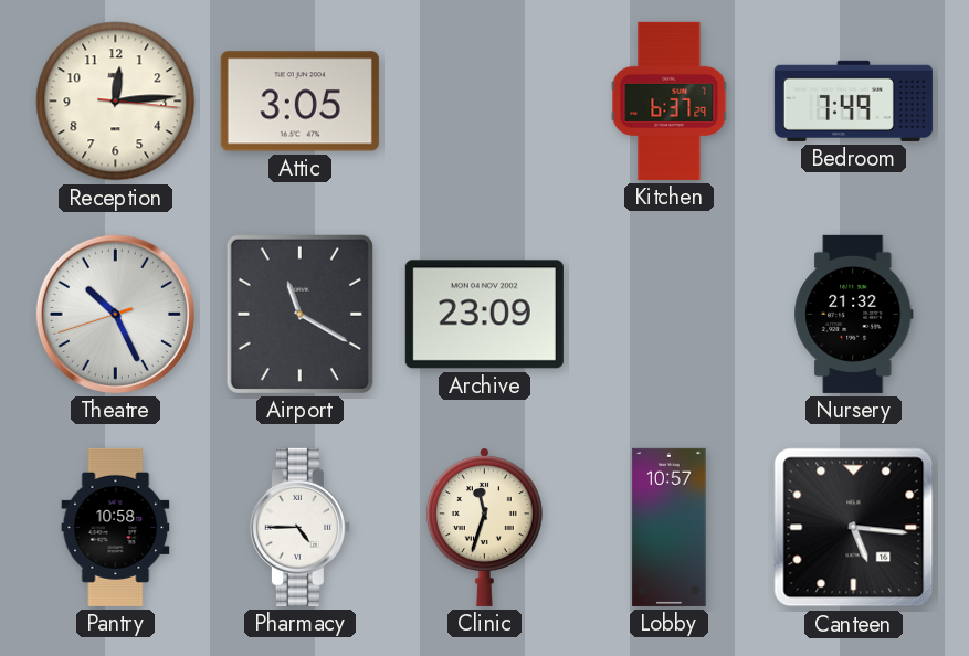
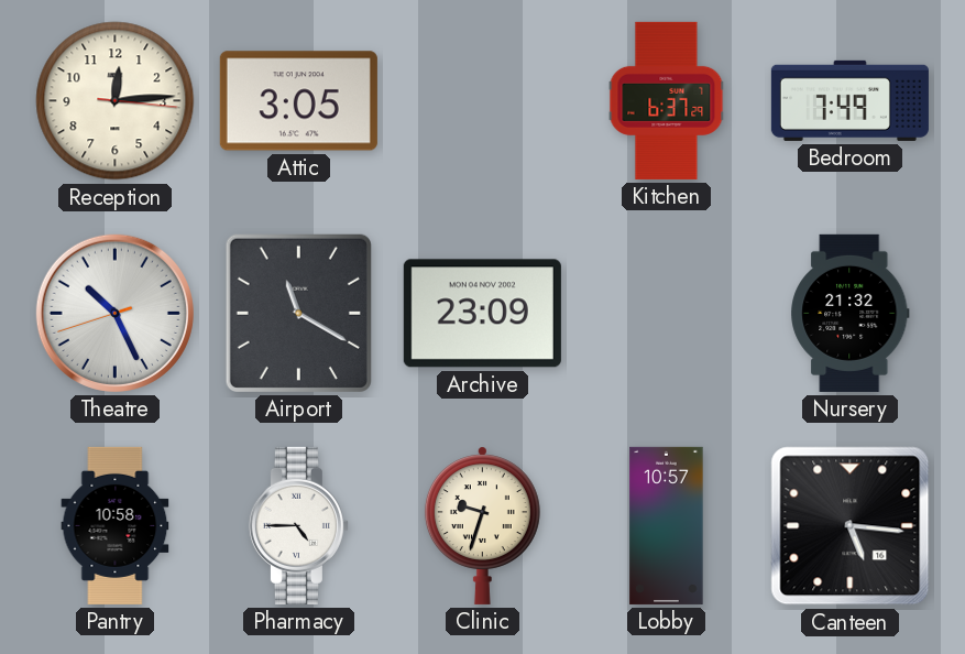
Clinic: 11:33 -> 9:33 (482, 525)
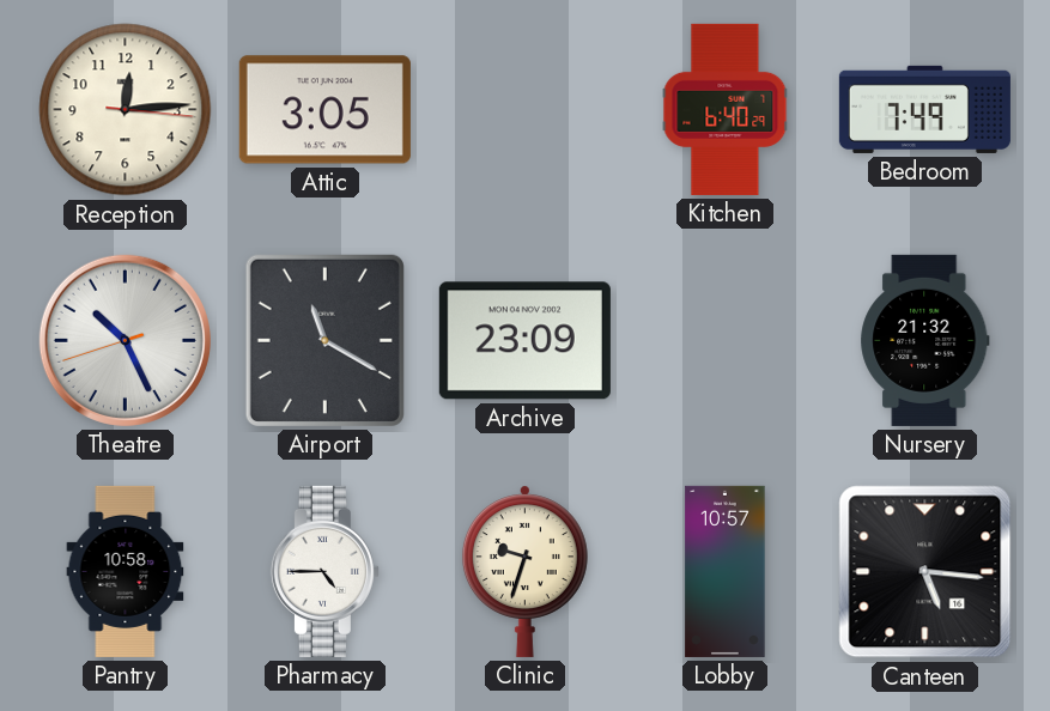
Kitchen: 6:37 -> 6:40 (726, 109)
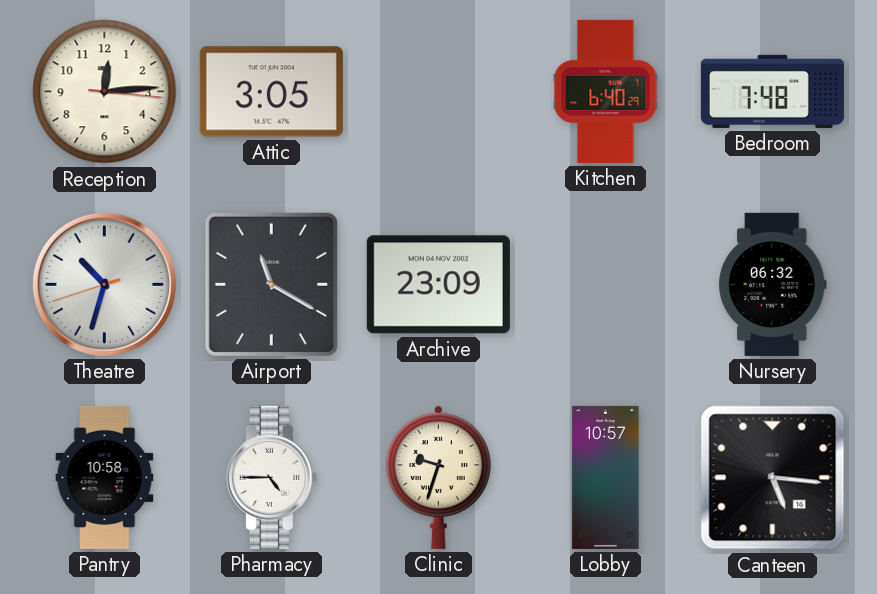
Bedroom: 7:49 -> 7:48 (772, 91)
Theatre: 10:25 -> 10:32 (104, 284)
Nursery: 21:32 -> 06:32 (773, 284)
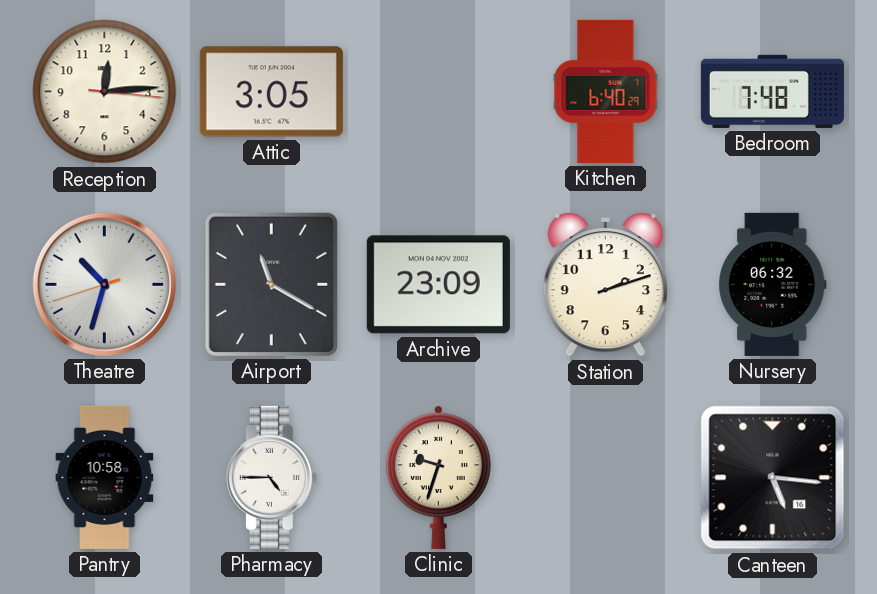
Station: none -> 2:12 (605, 285)
Lobby: 10:57 -> none (606, 477)
